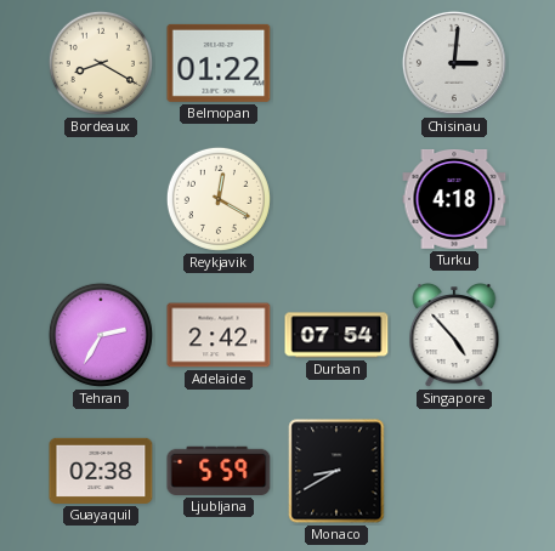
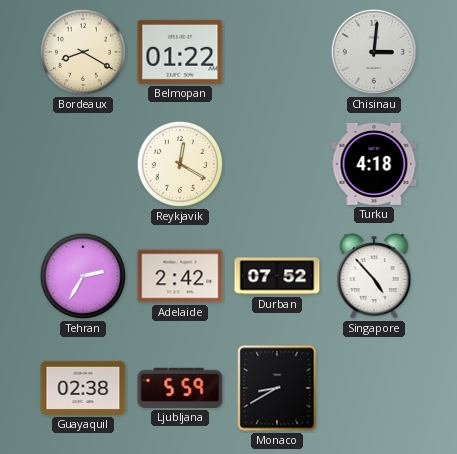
Durban: 07:54 -> 07:52 (277, 276)
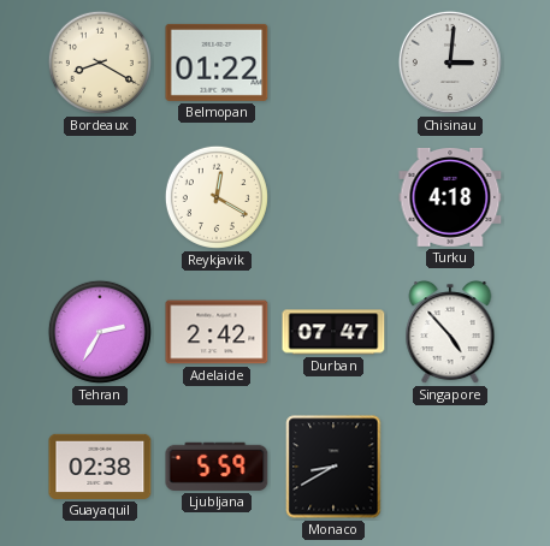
Durban: 07:52 -> 07:47 (333, 332)
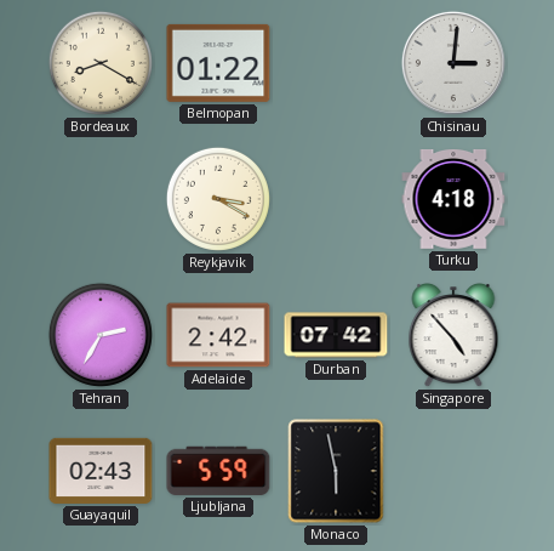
Reykjavik: 12:20 -> 3:20 (218, 199)
Durban: 07:47 -> 07:42 (336, 335)
Guayaquil: 02:38 -> 02:43 (101, 471)
Monaco: 8:40 -> 5:58 (336, 471)
